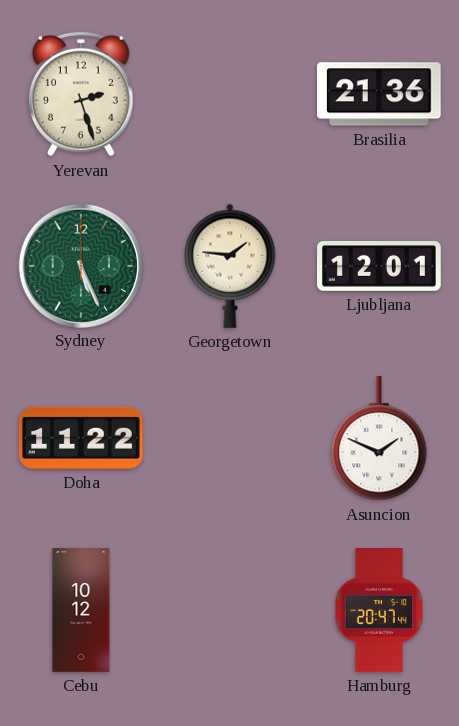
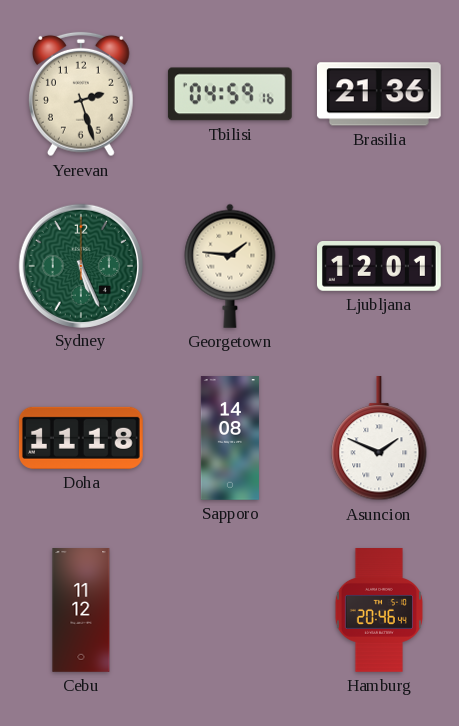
Tbilisi: none -> 04:59 (230, 94)
Doha: 11:22 -> 11:18 (81, 438)
Sapporo: none -> 14:08 (230, 438)
Cebu: 10:12 -> 11:12 (81, 610)
Hamburg: 20:47 -> 20:46 (379, 610)
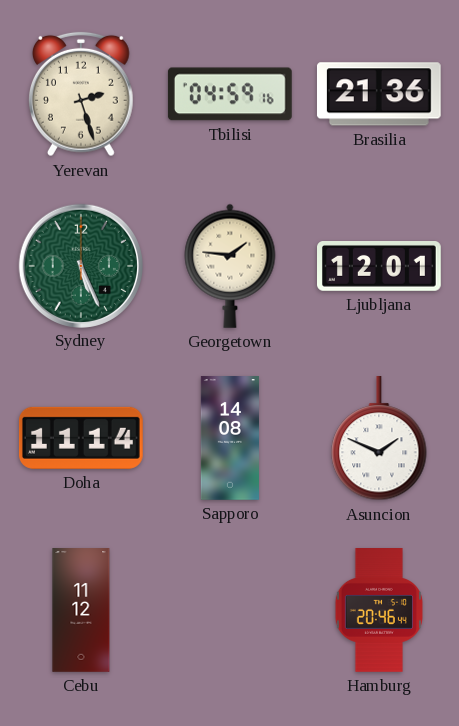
Doha: 11:18 -> 11:14 (81, 438)
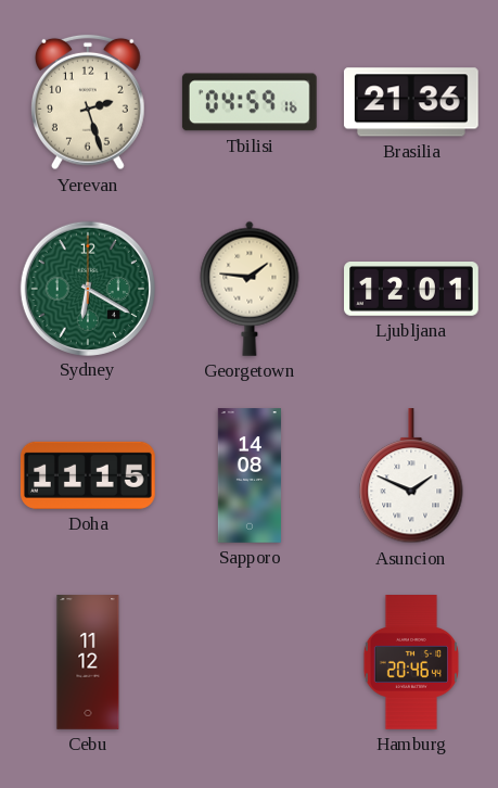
Sydney: 5:26 -> 6:20 (87, 288)
Doha: 11:14 -> 11:15 (88, 475)
